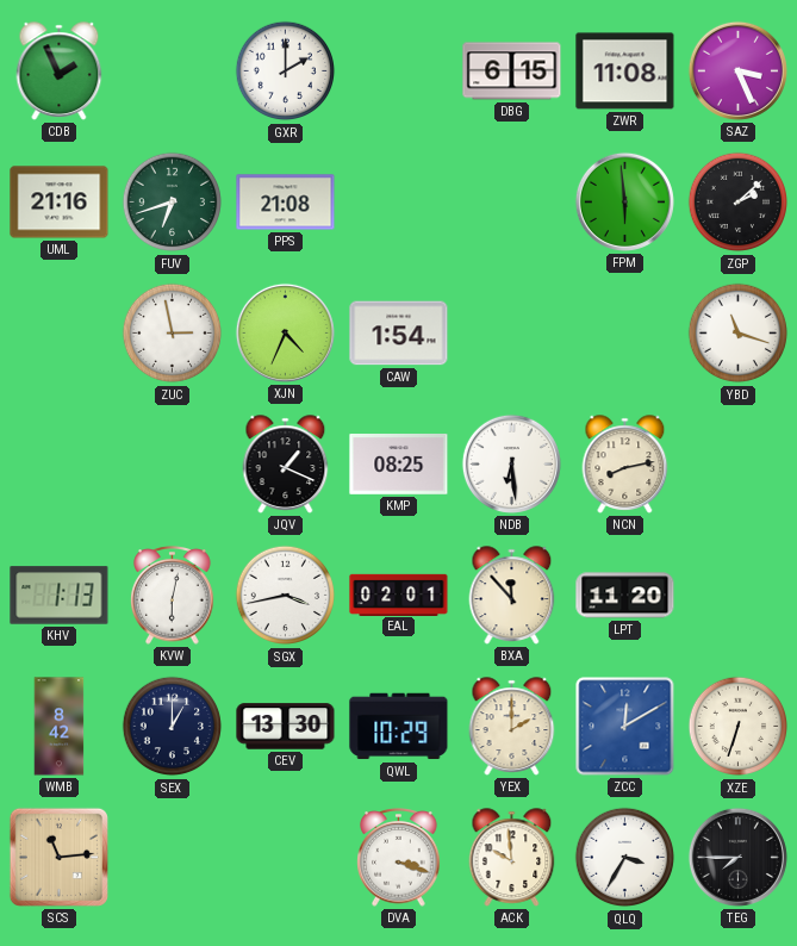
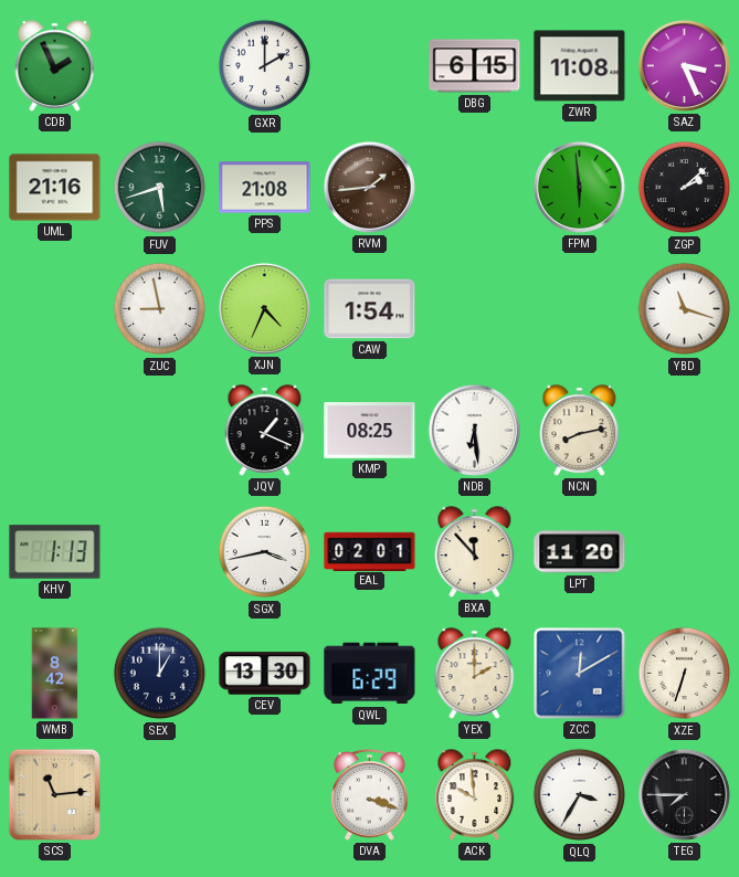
FUV: 6:42 -> 5:42 (160, 188)
RVM: none -> 1:44 (369, 187)
ZUC: 2:58 -> 8:58 (160, 309)
KVW: 6:02 -> none (173, 596)
QWL: 10:29 -> 6:29 (370, 674)
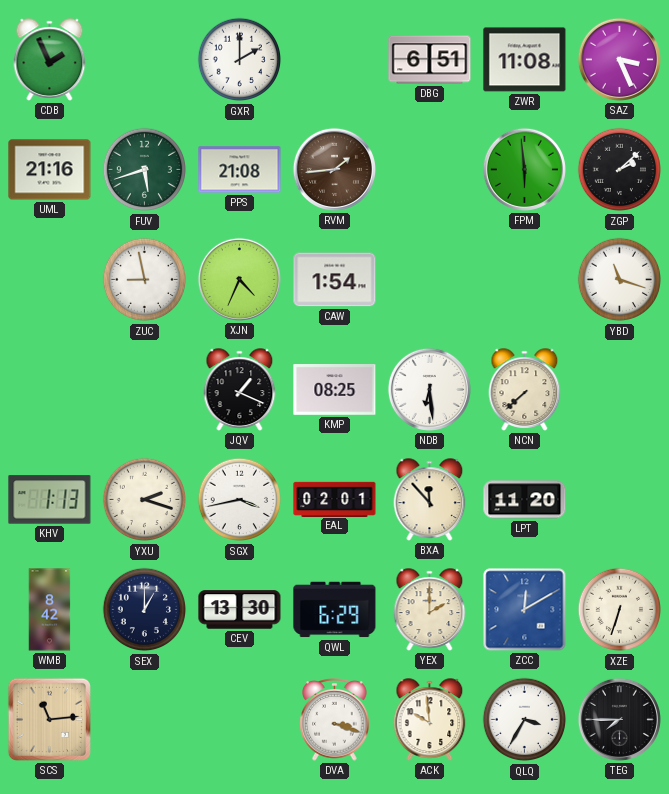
DBG: 6:15 -> 6:51 (430, 60)
NCN: 8:13 -> 7:38 (525, 390)
YXU: none -> 2:18 (145, 500)
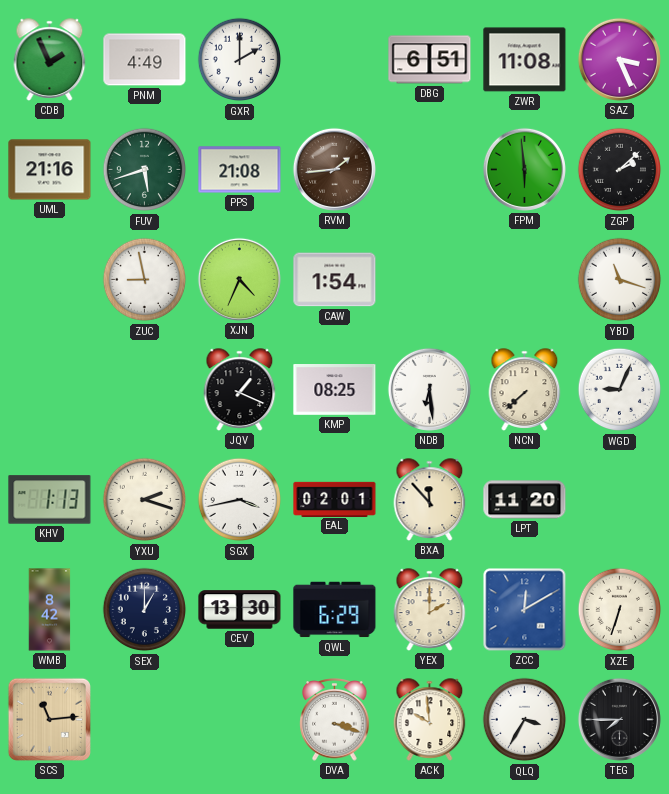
PNM: none -> 4:49 (145, 60)
WGD: none -> 9:04 (620, 390)
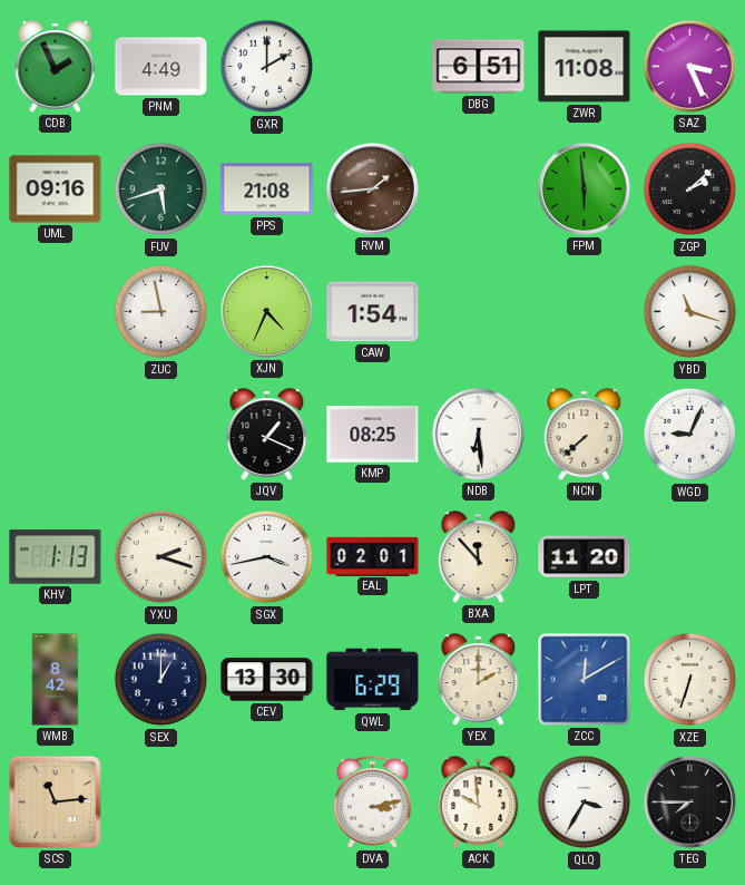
UML: 21:16 -> 09:16 (56, 189)
DVA: 3:18 -> 3:13 (373, 803)
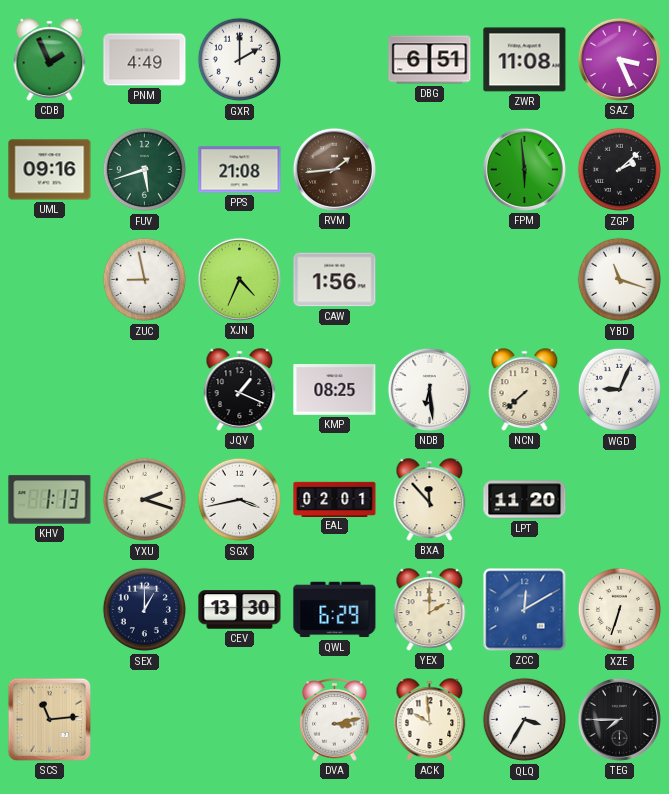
CAW: 1:54 -> 1:56 (335, 280)
WMB: 8:42 -> none (56, 680)
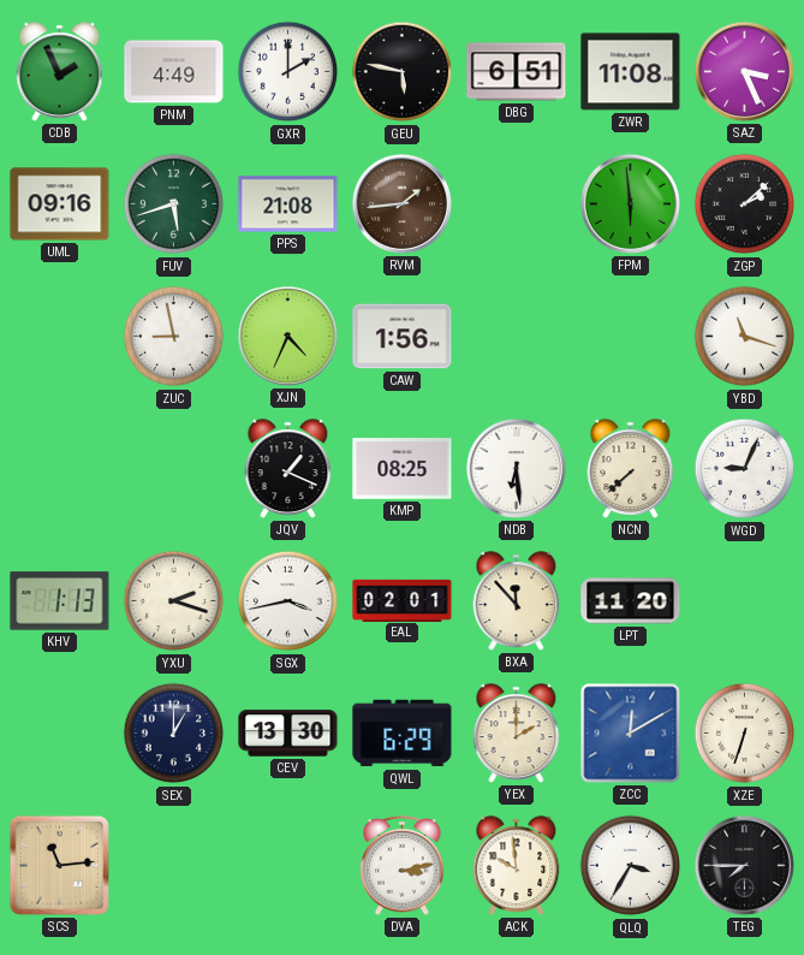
GEU: none -> 5:47 (403, 72)
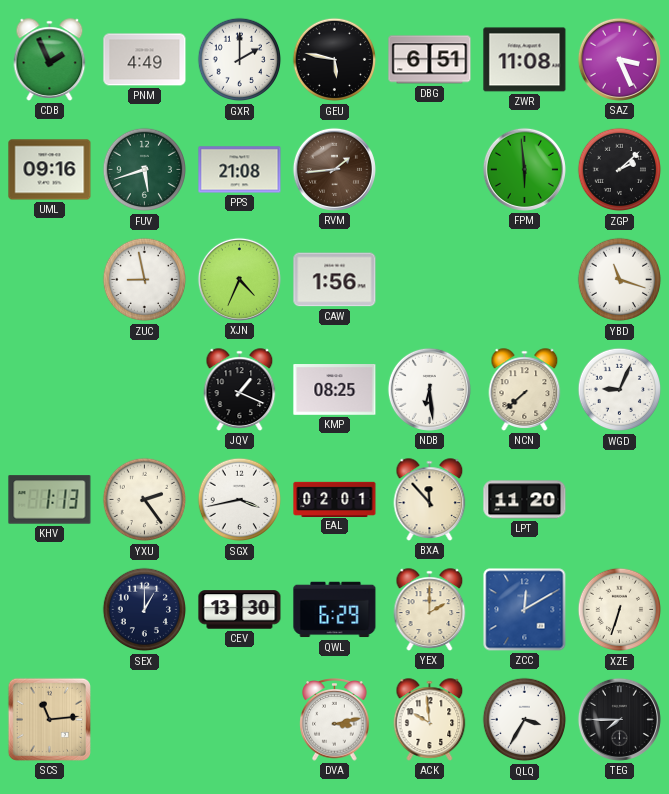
YXU: 2:18 -> 2:24 (145, 500)
